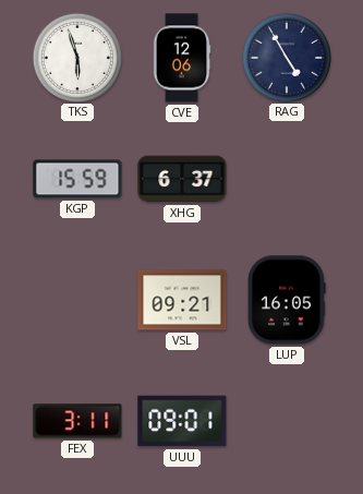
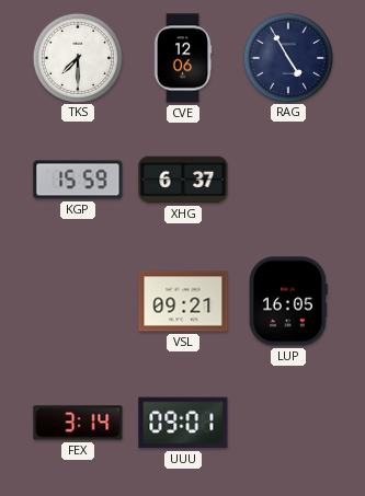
TKS: 5:57 -> 7:30 (77, 57)
FEX: 3:11 -> 3:14 (78, 423)
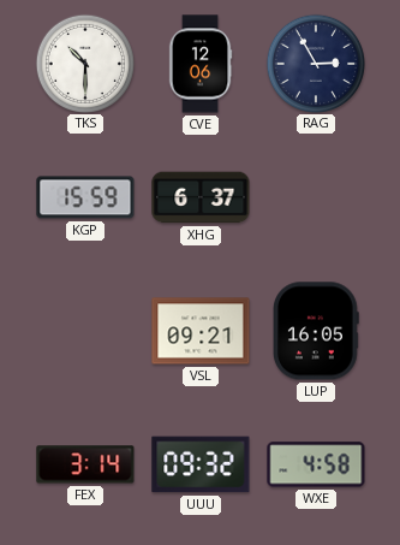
TKS: 7:30 -> 10:30 (84, 63)
RAG: 4:55 -> 2:55 (315, 63)
UUU: 09:01 -> 09:32 (201, 464)
WXE: none -> 4:58 (316, 464)
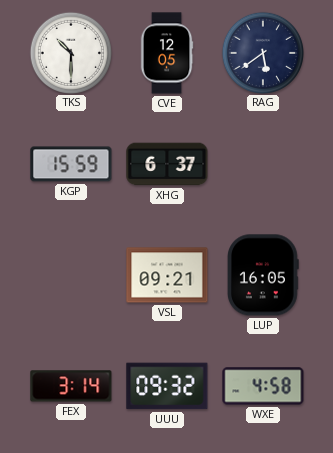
CVE: 12:06 -> 12:05 (167, 53)
RAG: 2:55 -> 5:39 (262, 52)
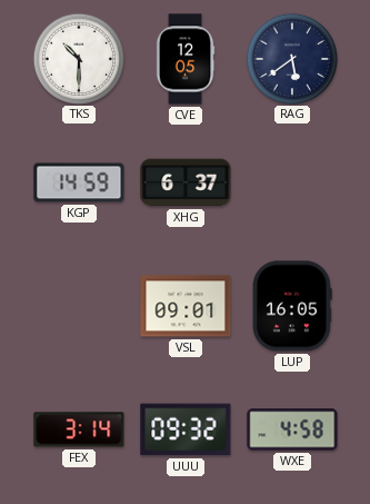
KGP: 15:59 -> 14:59 (79, 182)
VSL: 09:21 -> 09:01 (186, 306)
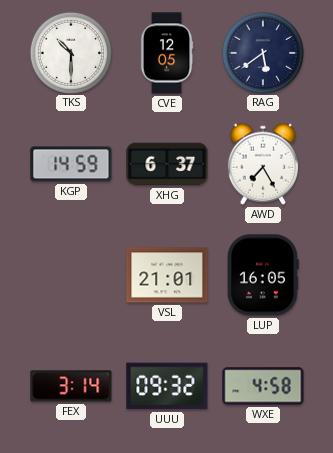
AWD: none -> 7:25 (262, 164)
VSL: 09:01 -> 21:01 (167, 275)
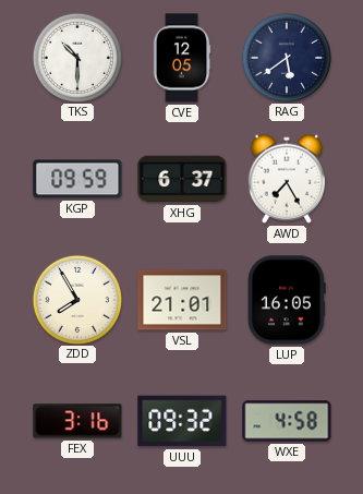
KGP: 14:59 -> 09:59 (77, 179)
ZDD: none -> 7:55 (76, 299)
FEX: 3:14 -> 3:16 (77, 421)
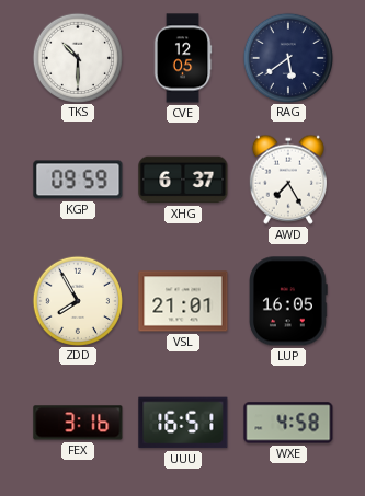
UUU: 09:32 -> 16:51 (183, 423)
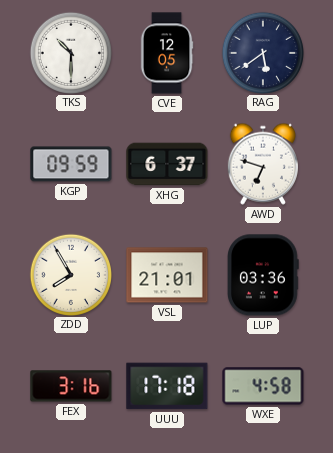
AWD: 7:25 -> 6:48 (262, 164)
LUP: 16:05 -> 03:36 (264, 275)
UUU: 16:51 -> 17:18 (167, 386)
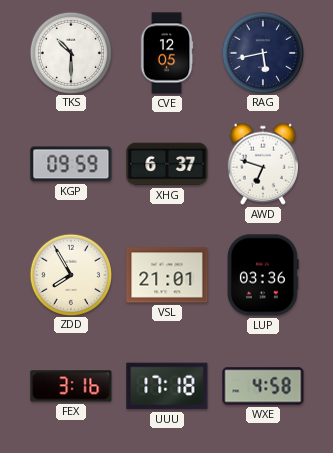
RAG: 5:39 -> 5:43 (262, 52)
